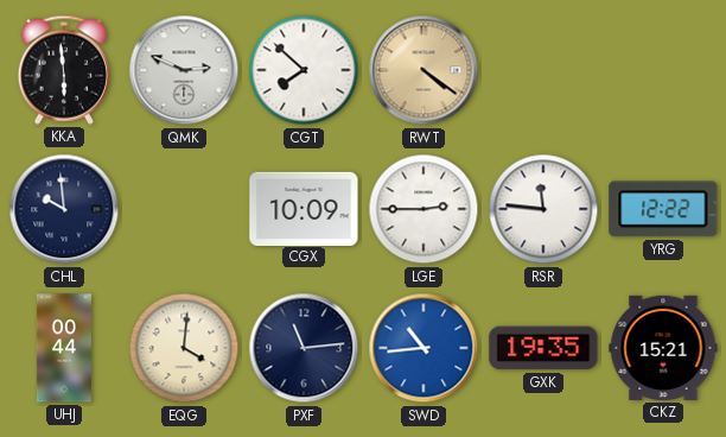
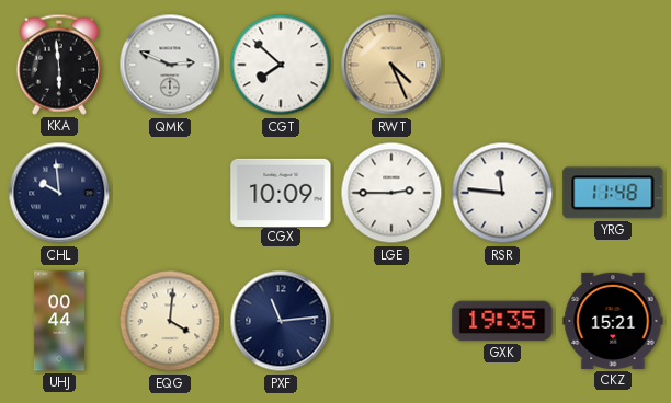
RWT: 4:21 -> 4:26 (391, 65)
YRG: 12:22 -> 11:48 (613, 193)
SWD: 10:44 -> none (423, 348)
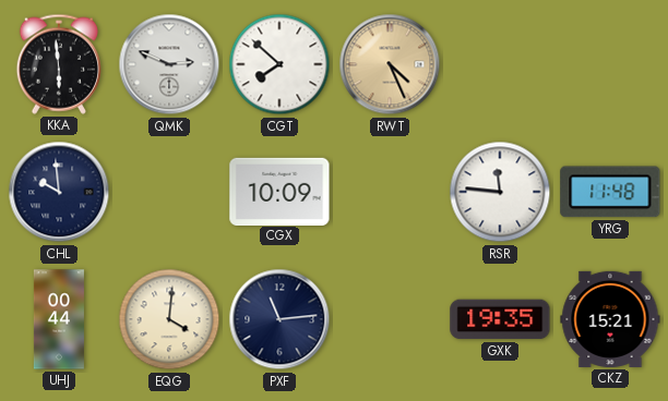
LGE: 2:45 -> none (391, 193)
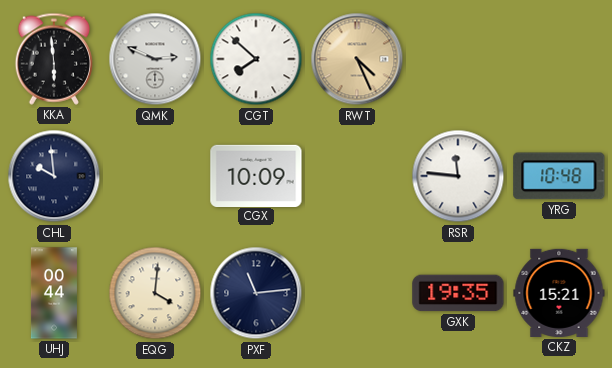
YRG: 11:48 -> 10:48 (559, 176)
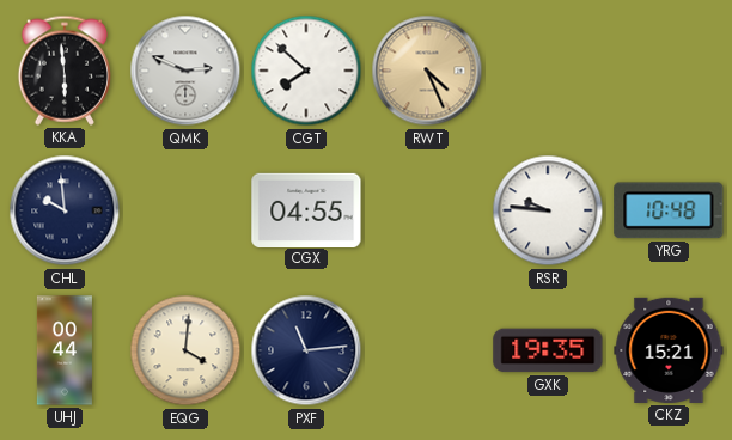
CGX: 10:09 -> 04:55 (306, 209)
RSR: 11:46 -> 9:46 (548, 210)
